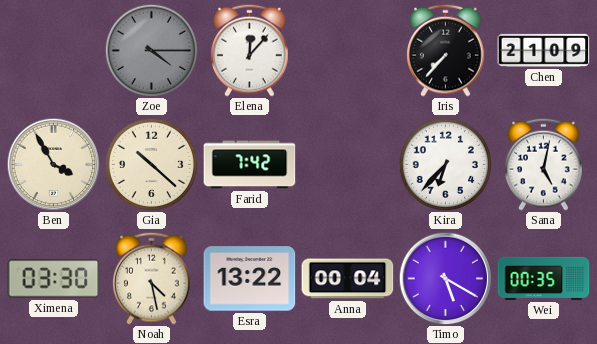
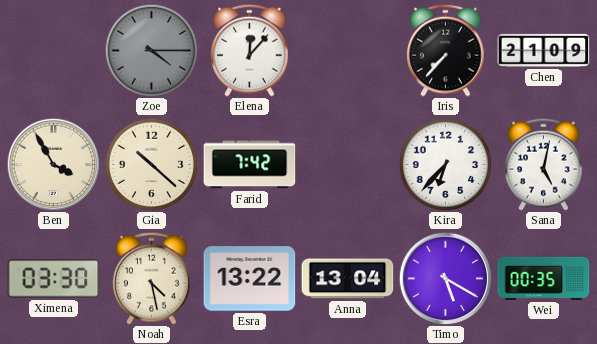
Anna: 00:04 -> 13:04 (348, 279)
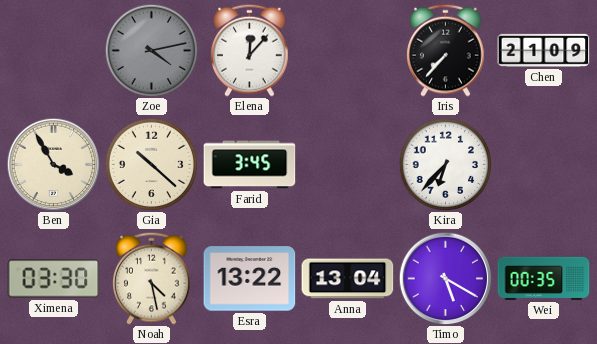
Zoe: 4:15 -> 4:13 (151, 50)
Farid: 7:42 -> 3:45 (250, 165)
Sana: 5:02 -> none (544, 164)
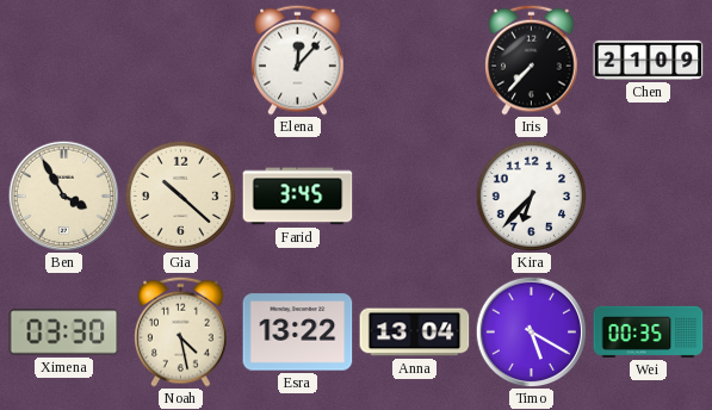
Zoe: 4:13 -> none (151, 50)
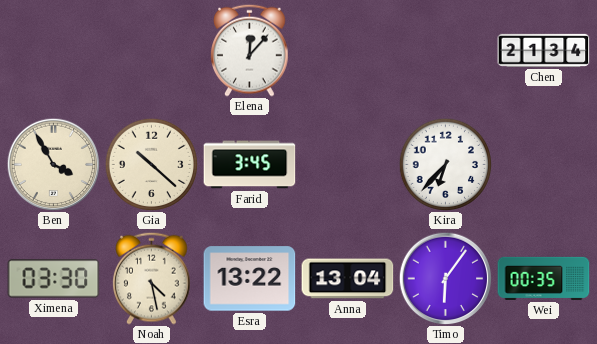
Iris: 7:37 -> none (532, 60)
Chen: 21:09 -> 21:34 (544, 50)
Timo: 5:20 -> 6:06 (445, 278)
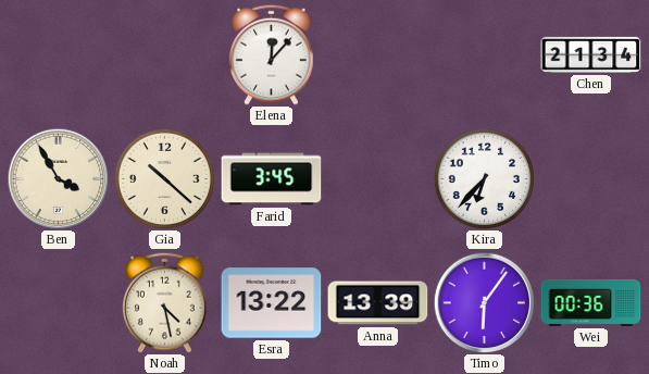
Ximena: 03:30 -> none (54, 279)
Anna: 13:04 -> 13:39 (378, 303)
Wei: 00:35 -> 00:36 (591, 302)
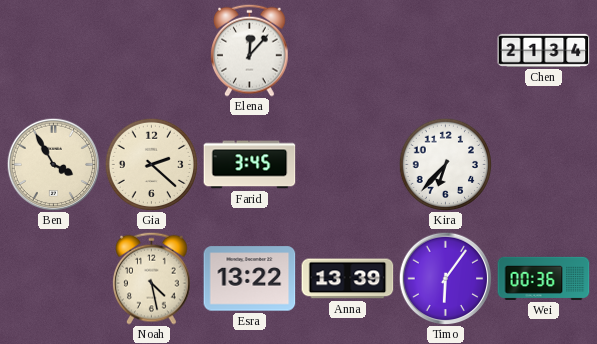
Gia: 10:22 -> 2:22 (151, 164)
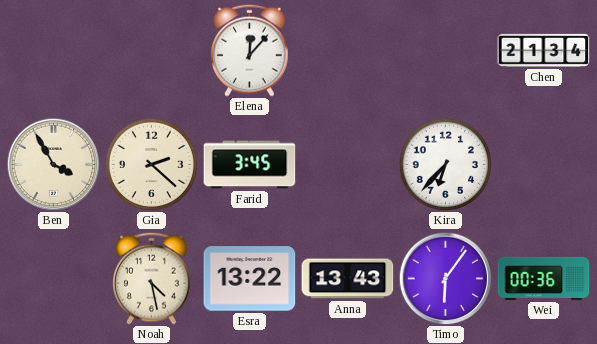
Anna: 13:39 -> 13:43 (348, 279)
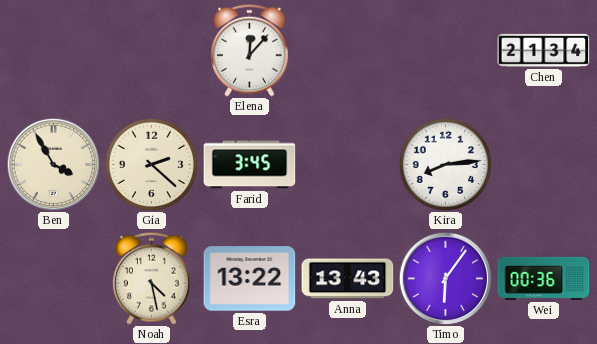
Kira: 6:37 -> 8:14 (445, 164)
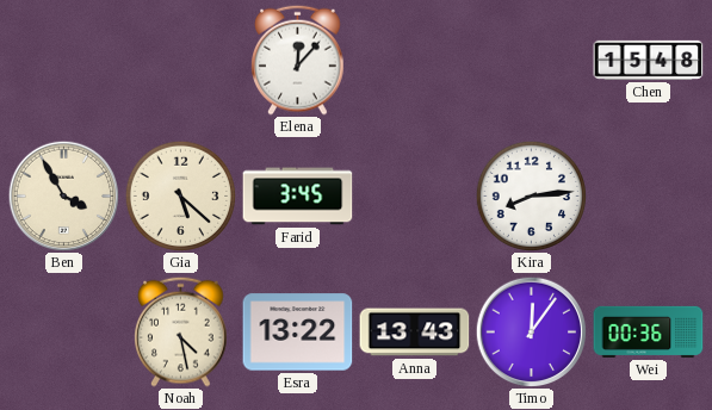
Chen: 21:34 -> 15:48 (649, 60)
Gia: 2:22 -> 5:22 (180, 195)
Timo: 6:06 -> 12:06 (531, 331)
